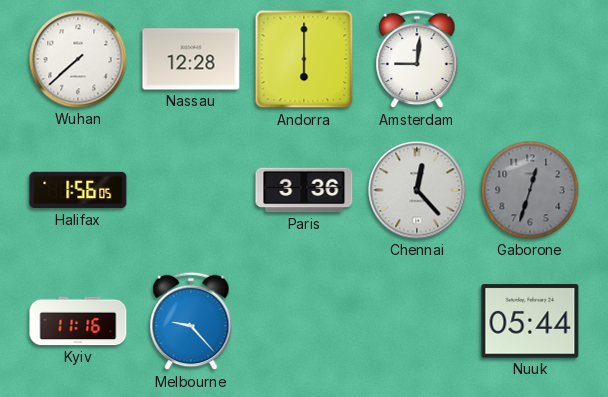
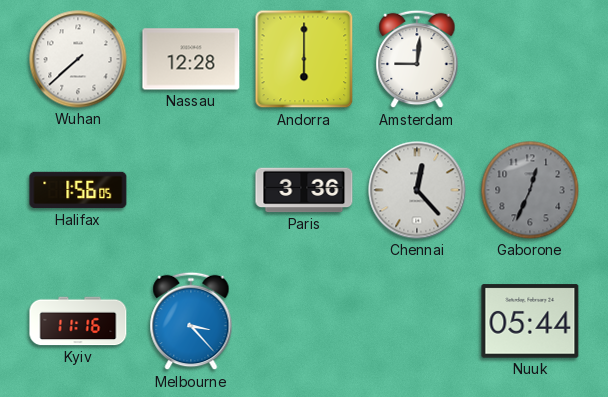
Gaborone: 12:33 -> 12:34 (530, 190)
Melbourne: 9:23 -> 3:23 (191, 321)
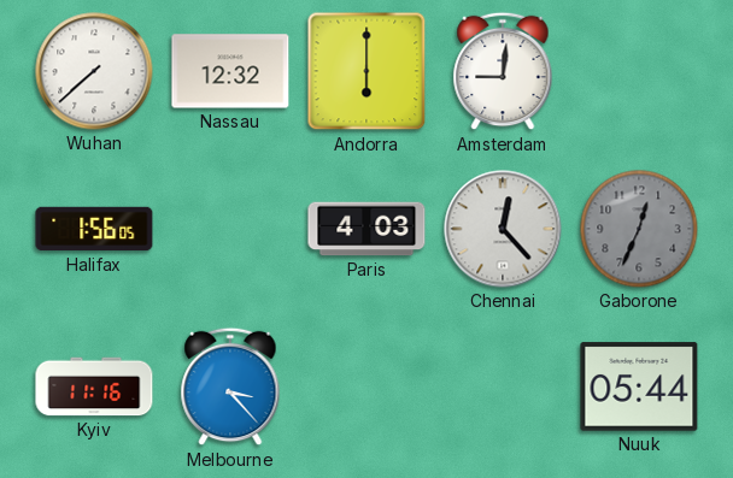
Nassau: 12:28 -> 12:32 (230, 71)
Paris: 3:36 -> 4:03 (366, 229)
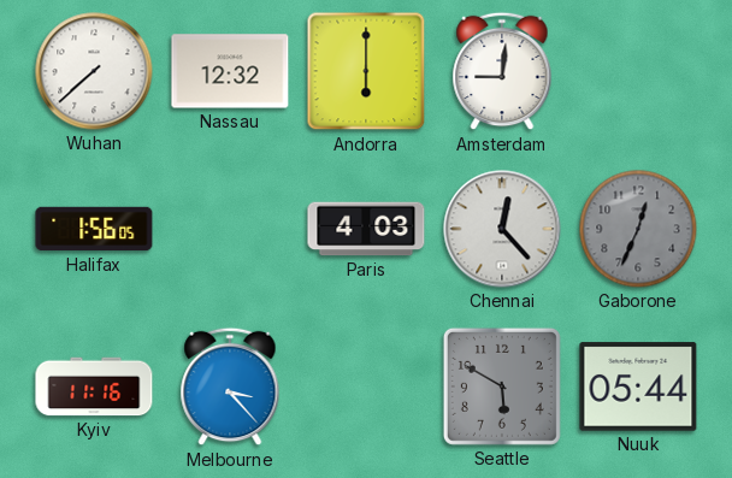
Seattle: none -> 5:50 (502, 386)
